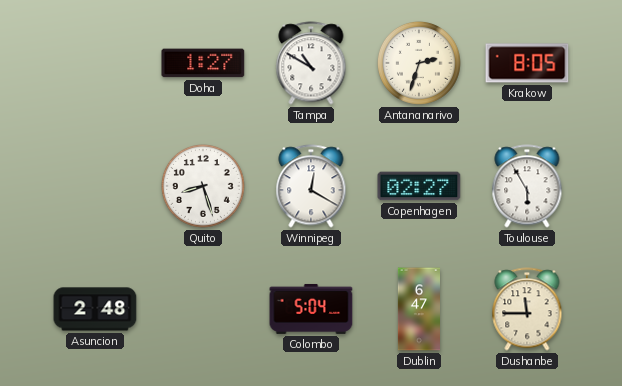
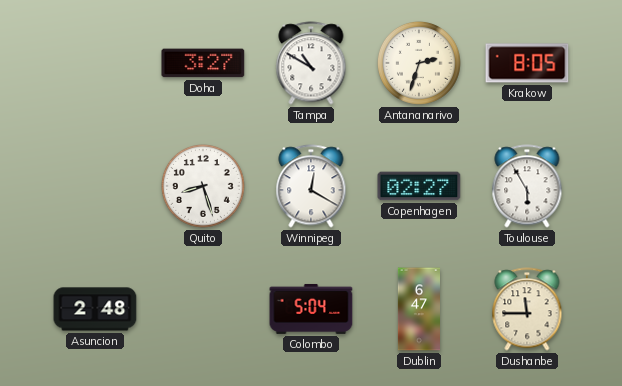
Doha: 1:27 -> 3:27 (203, 63)
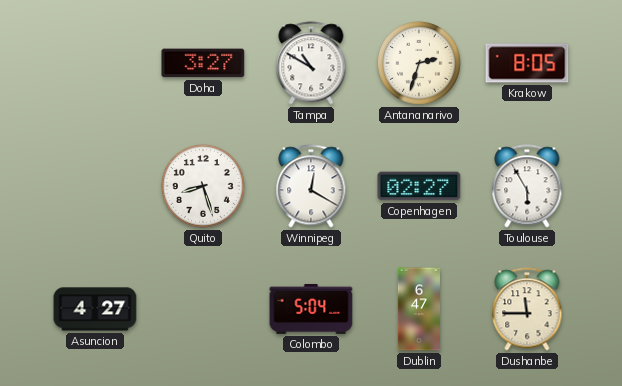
Asuncion: 2:48 -> 4:27 (95, 309)
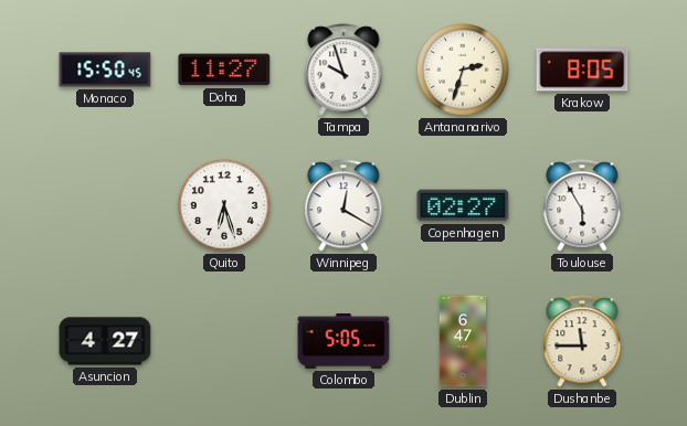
Monaco: none -> 15:50 (105, 70)
Doha: 3:27 -> 11:27 (224, 70)
Tampa: 10:50 -> 9:57 (343, 70)
Quito: 8:27 -> 6:27 (224, 205)
Colombo: 5:04 -> 5:05 (343, 341)
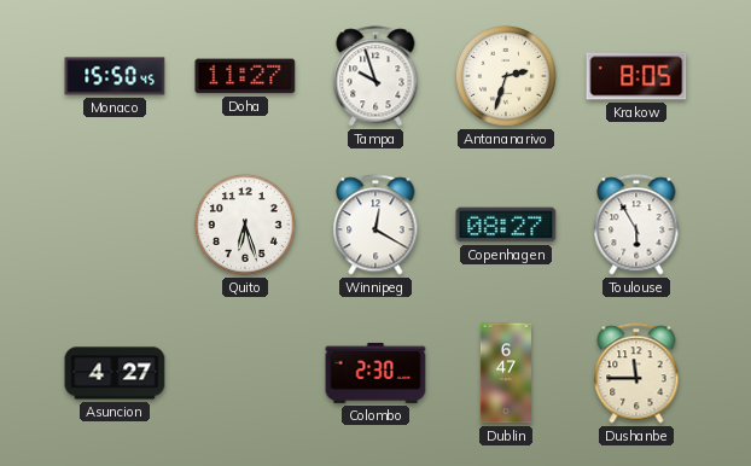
Copenhagen: 02:27 -> 08:27 (506, 225)
Colombo: 5:05 -> 2:30 (375, 373)
